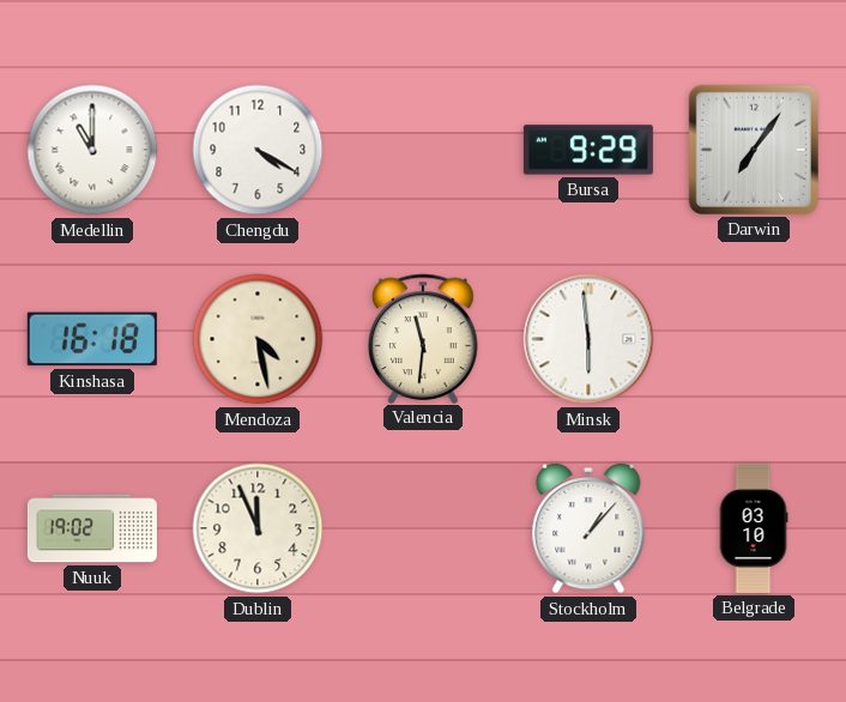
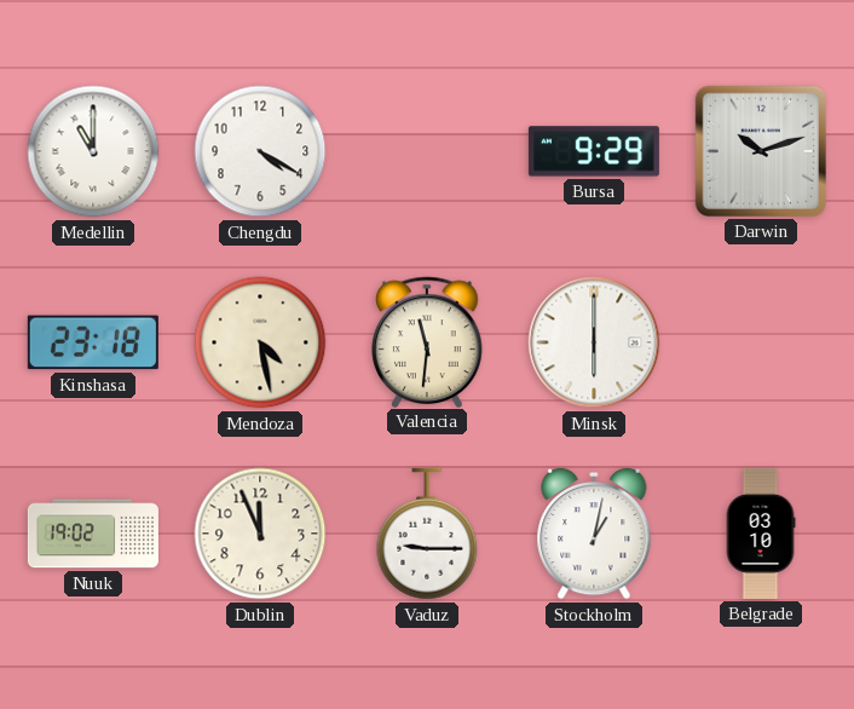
Darwin: 7:06 -> 10:12 (761, 151)
Kinshasa: 16:18 -> 23:18 (93, 342)
Minsk: 5:59 -> 6:00 (594, 342)
Vaduz: none -> 9:15 (427, 534)
Stockholm: 1:07 -> 1:02 (594, 534)
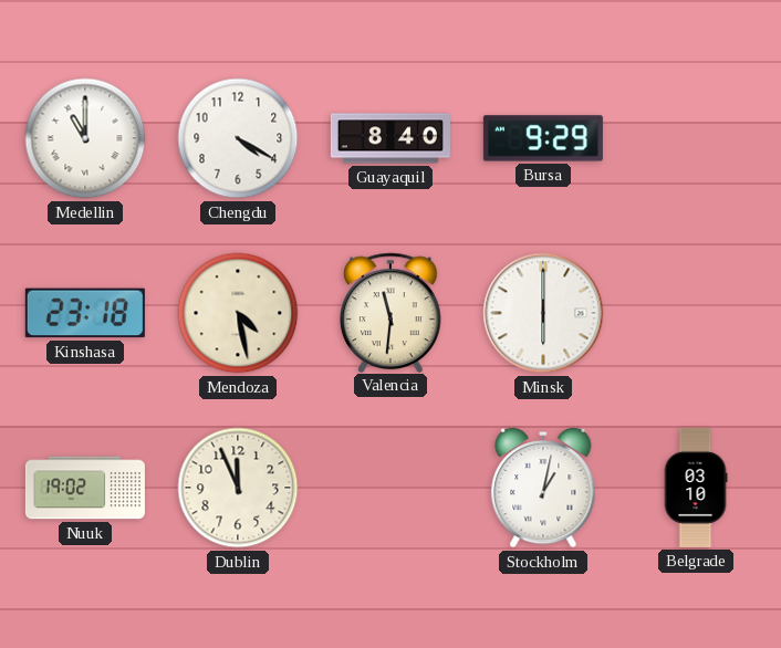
Guayaquil: none -> 8:40 (390, 138)
Darwin: 10:12 -> none (761, 151)
Vaduz: 9:15 -> none (427, 534)
